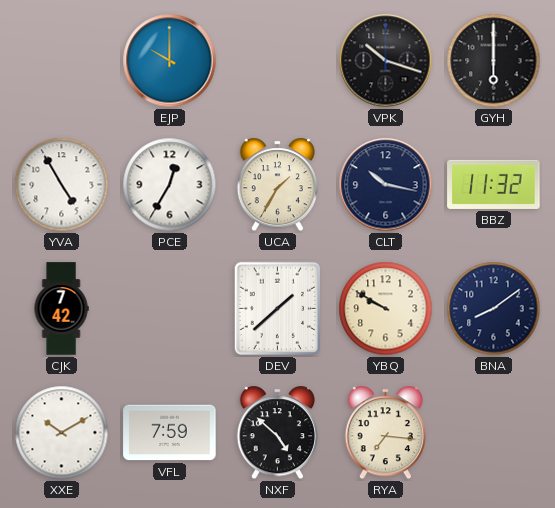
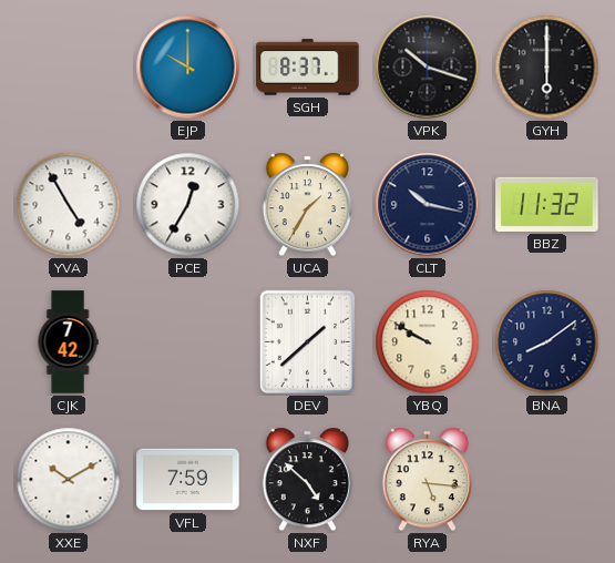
SGH: none -> 8:37 (308, 68)
RYA: 7:16 -> 5:16 (427, 480)
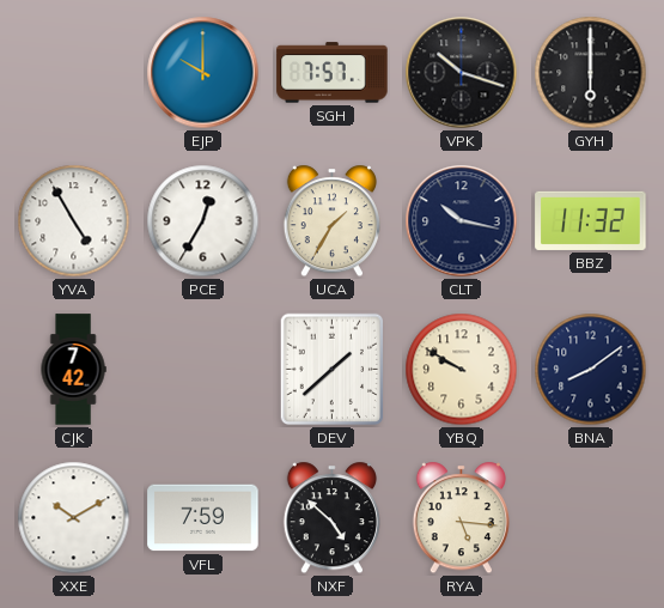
SGH: 8:37 -> 7:57 (333, 73)
